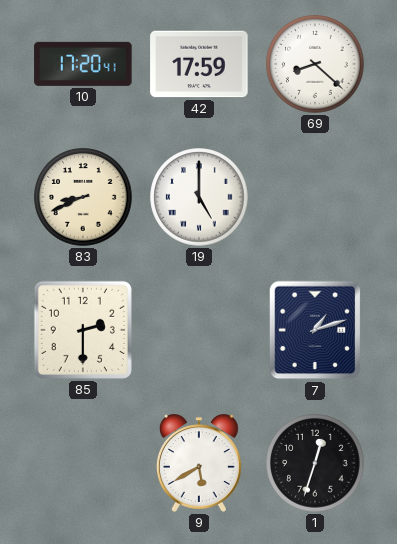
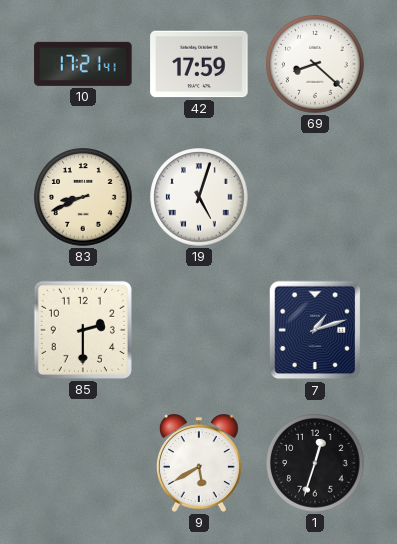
10: 17:20 -> 17:21 (83, 64)
19: 5:00 -> 5:03 (199, 197)
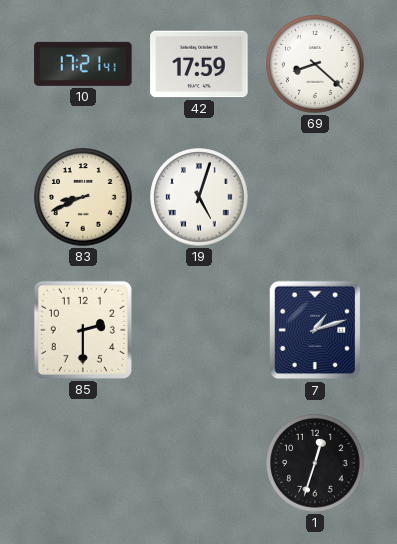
9: 5:40 -> none (199, 463)
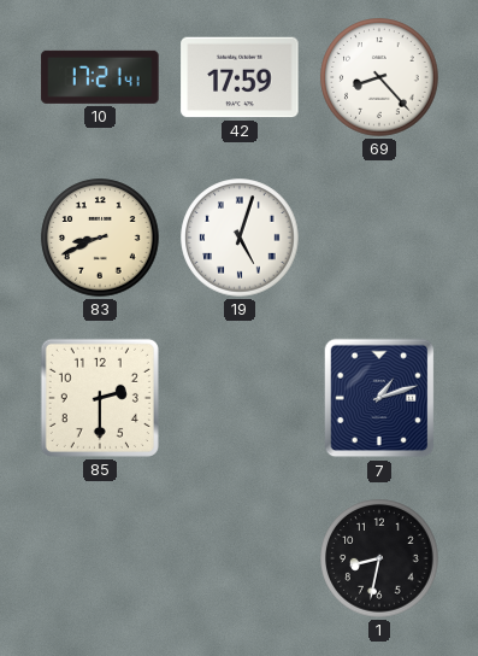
69: 8:22 -> 8:23 (379, 77)
1: 12:33 -> 8:32 (379, 558)
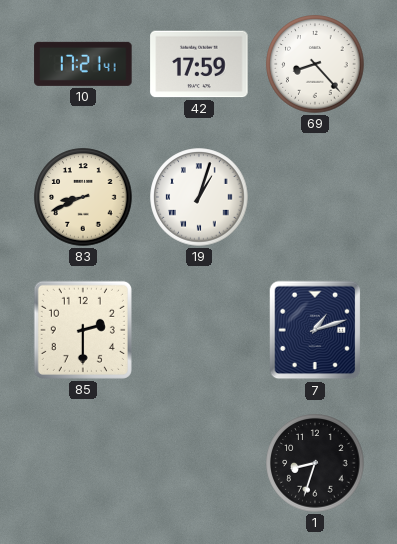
19: 5:03 -> 1:03 (199, 197)
1: 8:32 -> 8:33 (315, 463)
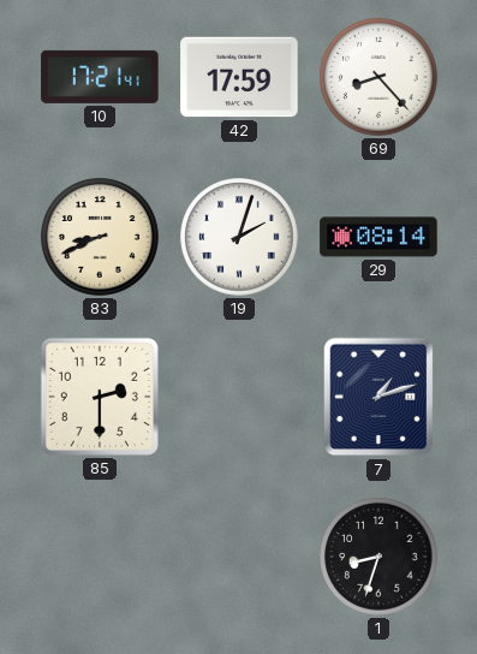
19: 1:03 -> 2:03 (239, 237)
29: none -> 08:14 (378, 237)
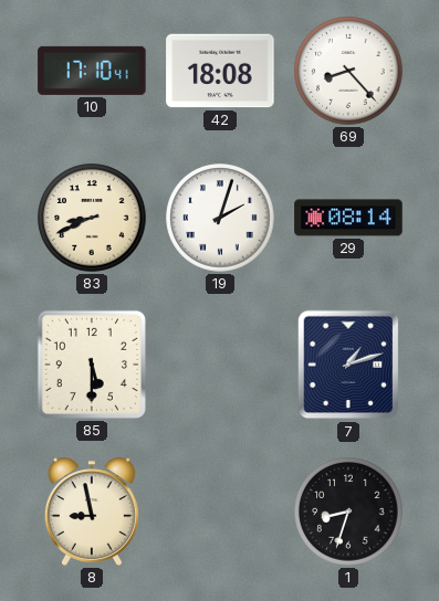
10: 17:21 -> 17:10 (92, 71)
42: 17:59 -> 18:08 (220, 71)
85: 2:30 -> 5:30 (92, 365)
8: none -> 8:58 (92, 512)
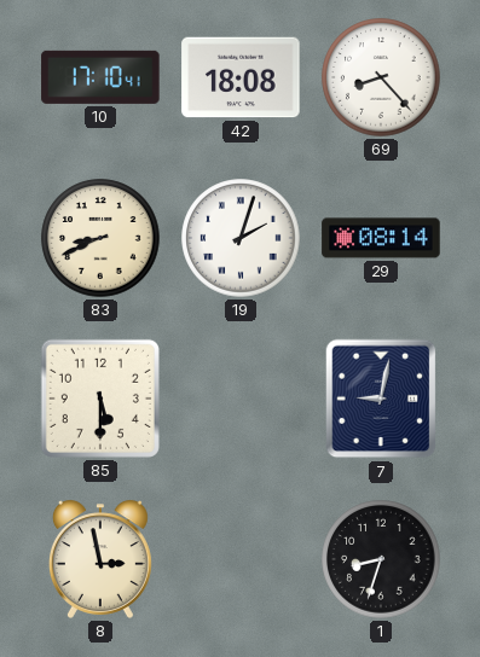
7: 1:12 -> 9:02 (381, 399)
8: 8:58 -> 2:58 (100, 559)
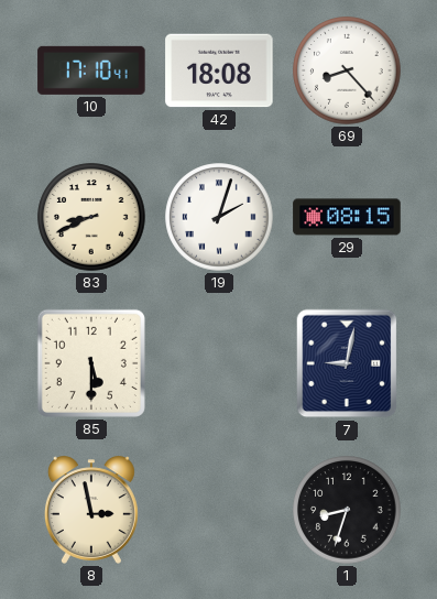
29: 08:14 -> 08:15 (347, 217)
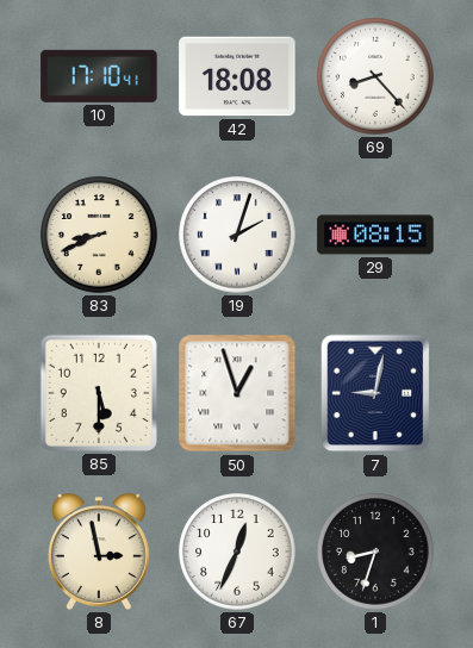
50: none -> 12:57 (237, 393)
67: none -> 12:34 (237, 552)
